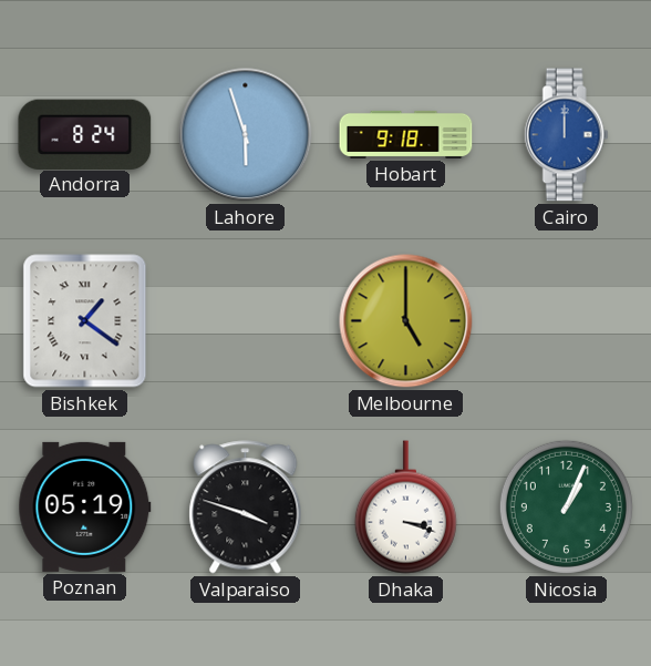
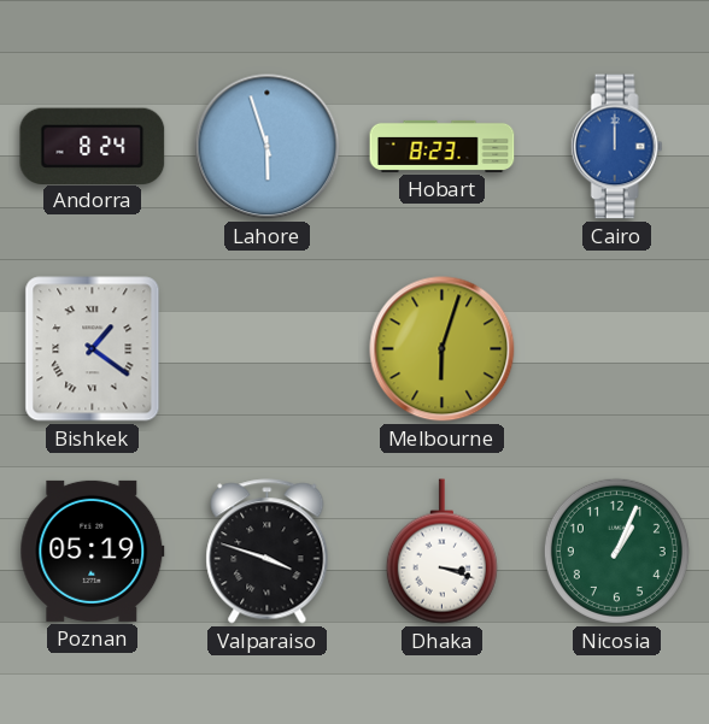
Hobart: 9:18 -> 8:23 (443, 146)
Melbourne: 5:00 -> 6:03 (443, 349)
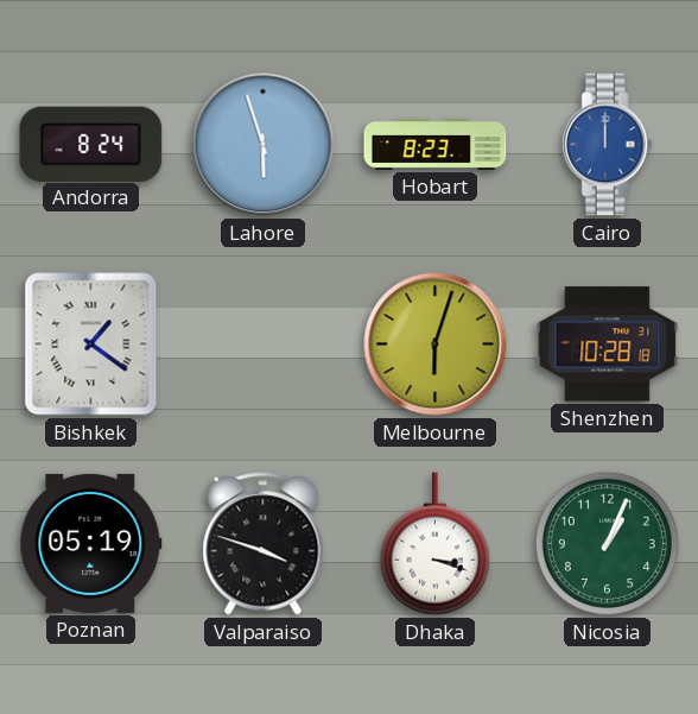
Shenzhen: none -> 10:28 (608, 345)
